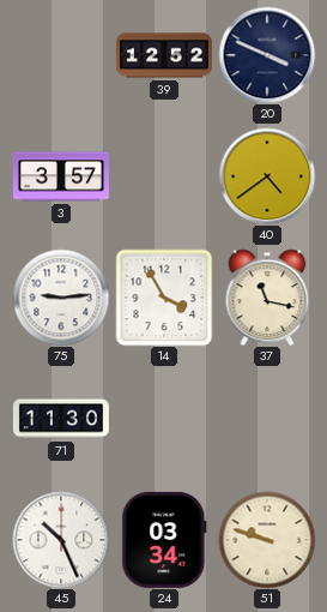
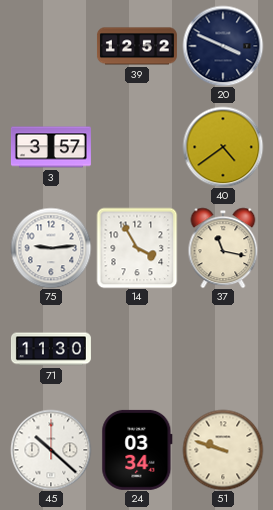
45: 10:26 -> 10:22 (51, 450)
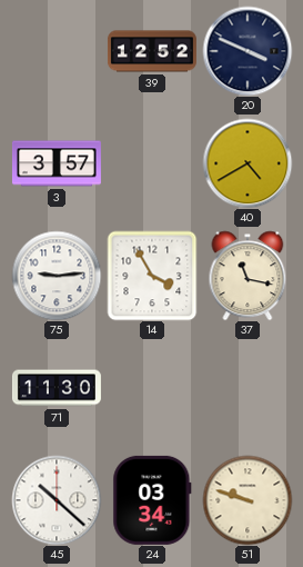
40: 4:39 -> 4:40 (248, 163)
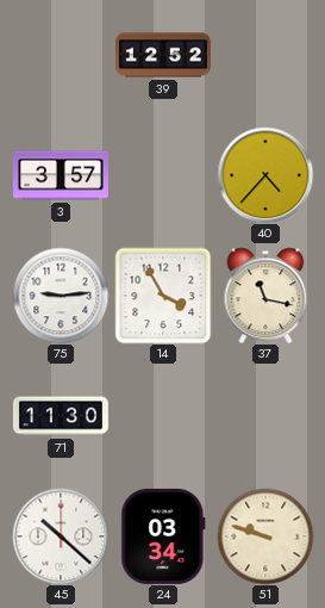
20: 3:49 -> none (248, 51)
40: 4:40 -> 4:37 (265, 175)
